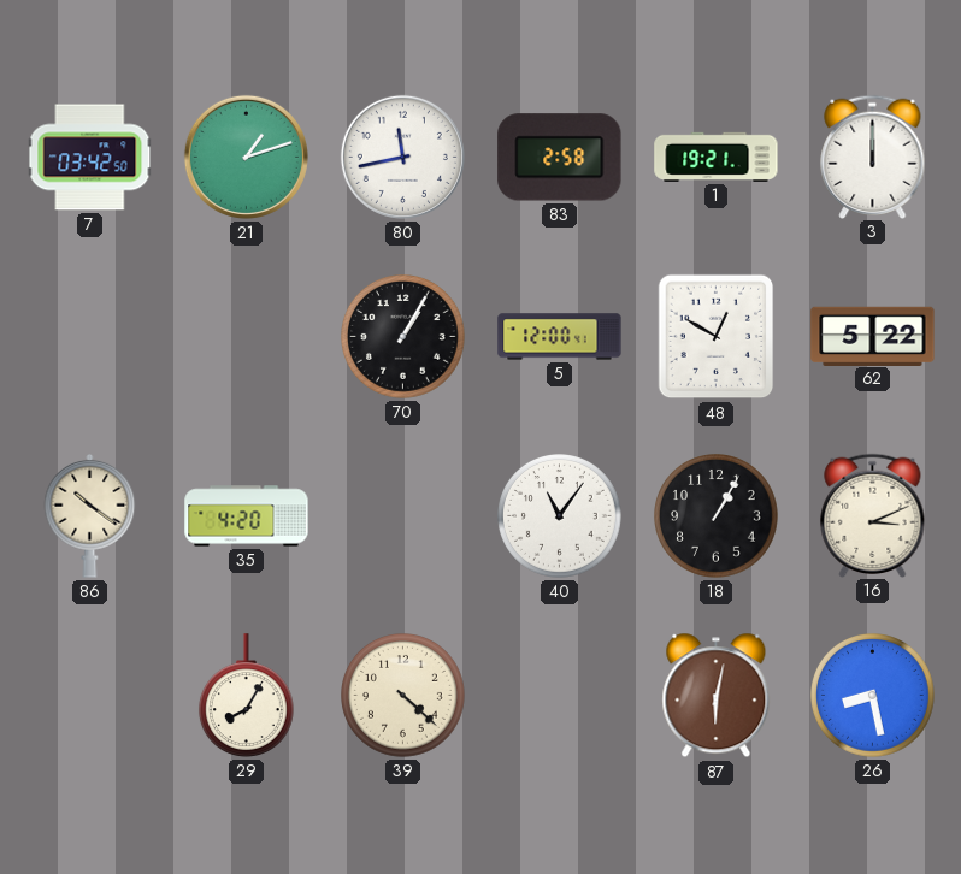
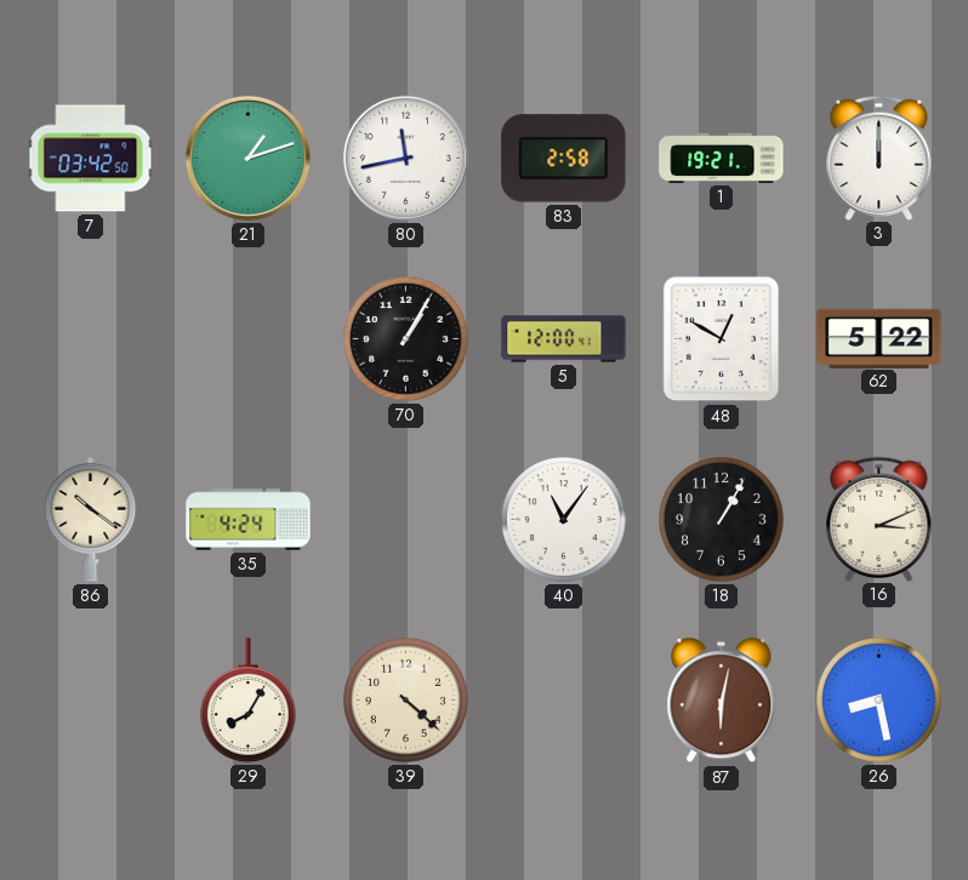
35: 4:20 -> 4:24 (249, 520)
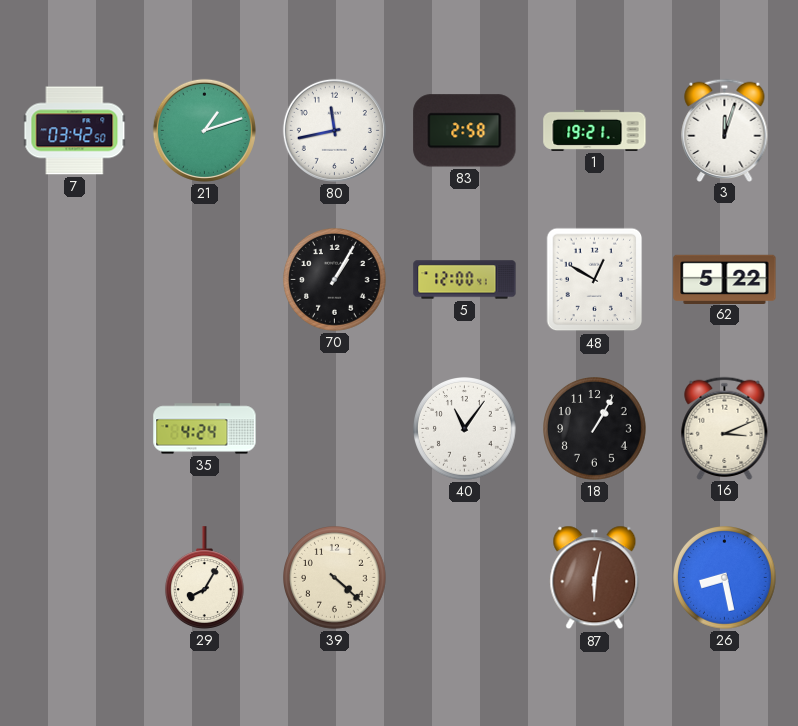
3: 12:00 -> 12:03 (725, 130)
86: 10:21 -> none (91, 519)
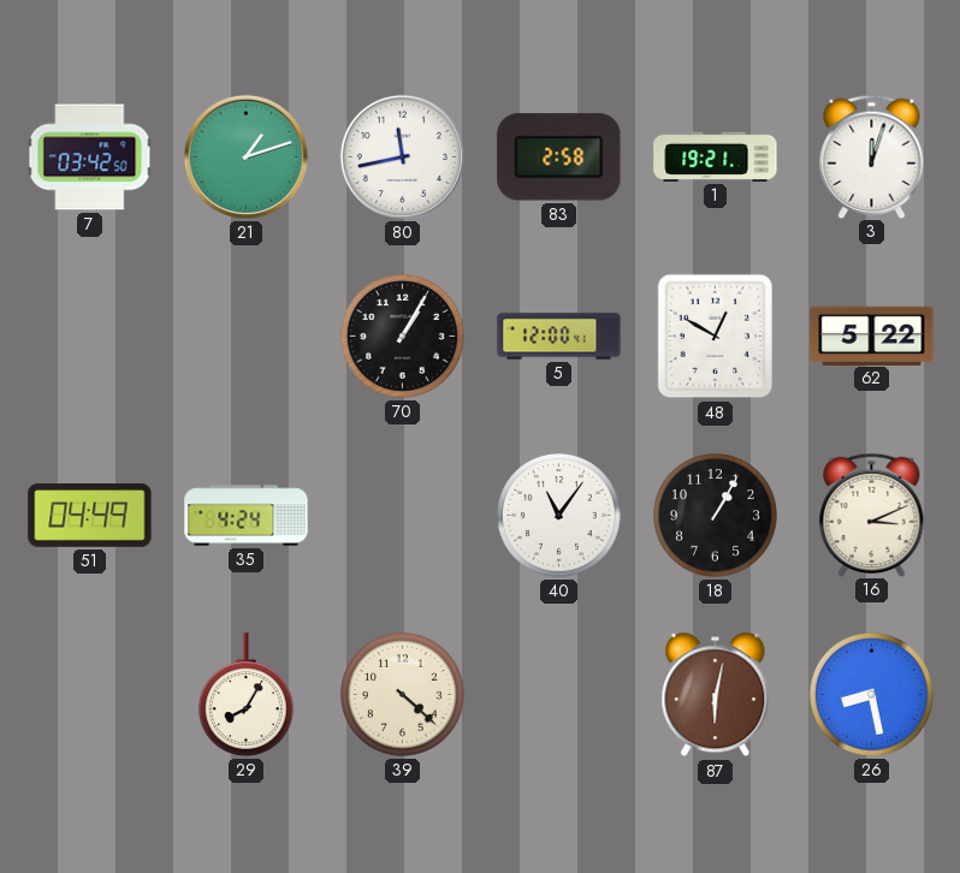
51: none -> 04:49 (90, 516)
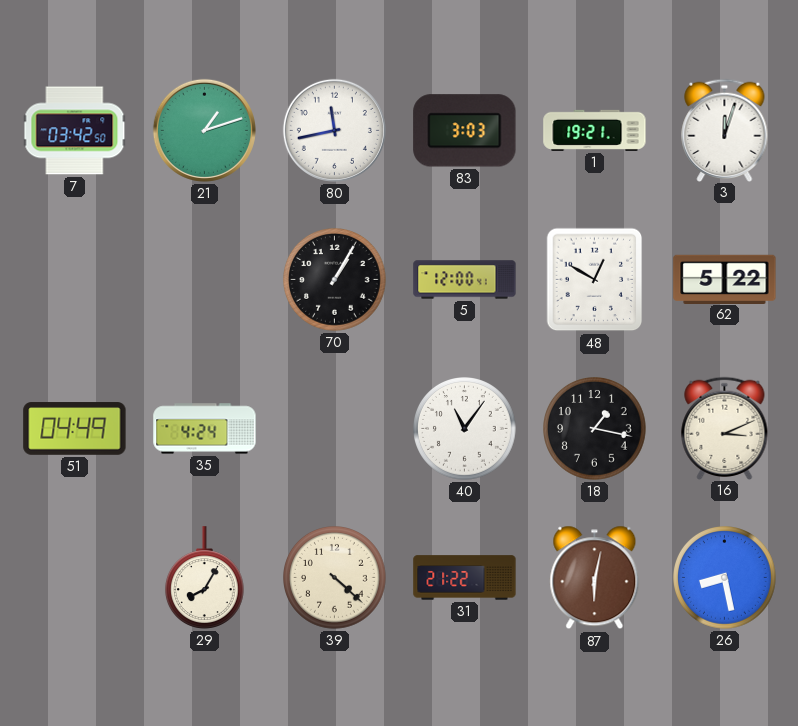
83: 2:58 -> 3:03 (465, 131)
18: 1:05 -> 1:17 (595, 429)
31: none -> 21:22 (465, 578)
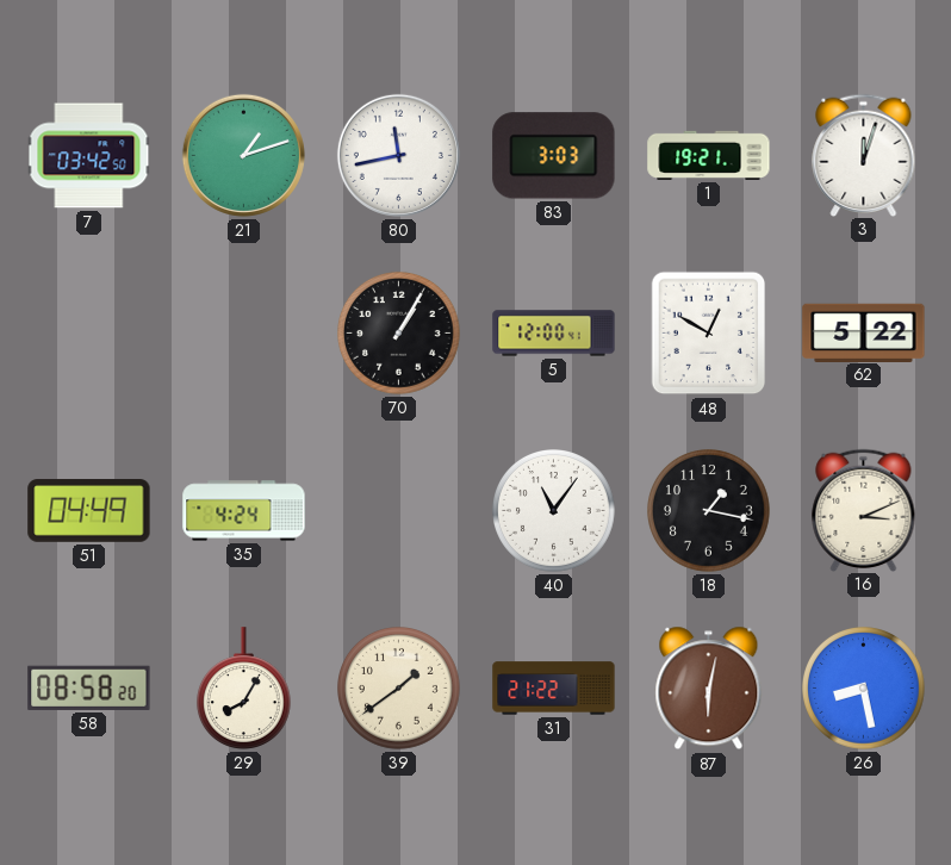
58: none -> 08:58 (89, 687)
39: 4:22 -> 1:39 (399, 689)
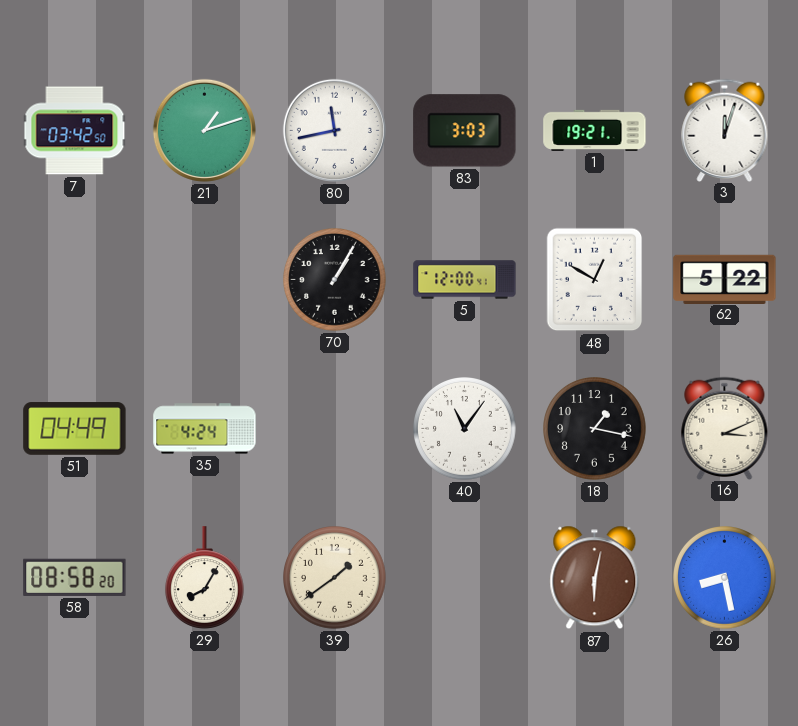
31: 21:22 -> none (554, 689)
